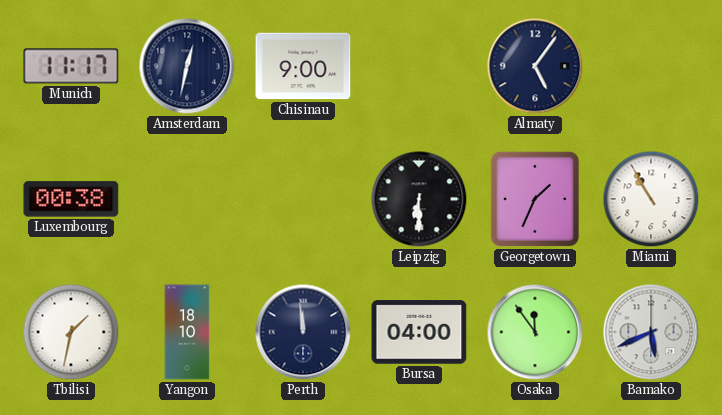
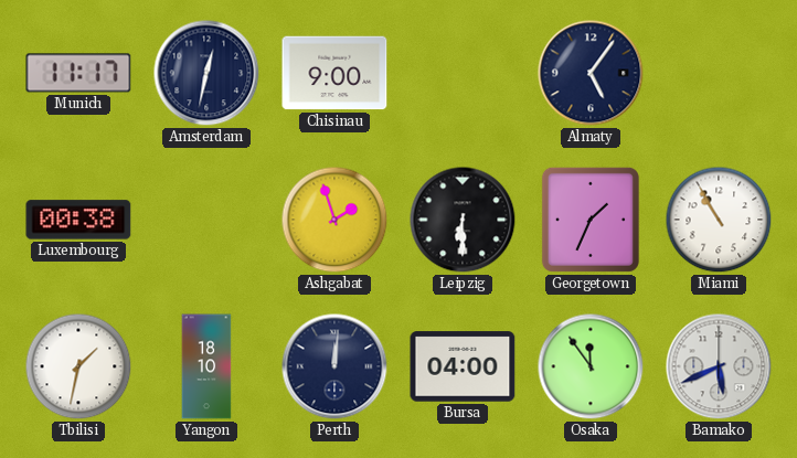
Ashgabat: none -> 1:57 (334, 220)
Perth: 11:59 -> 12:01 (334, 366)
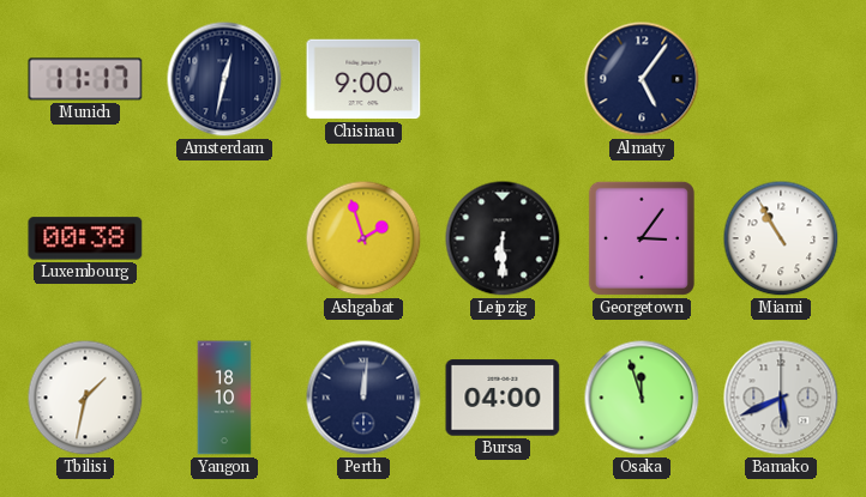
Georgetown: 1:34 -> 3:06 (642, 238)
Osaka: 11:54 -> 11:57 (642, 398)
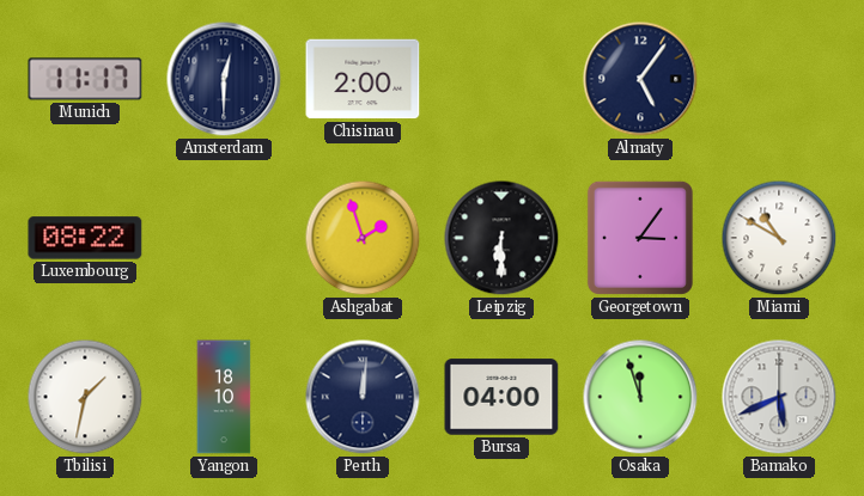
Amsterdam: 12:32 -> 12:30 (224, 79)
Chisinau: 9:00 -> 2:00 (363, 79)
Luxembourg: 00:38 -> 08:22 (85, 238)
Miami: 10:55 -> 10:50 (779, 238)
